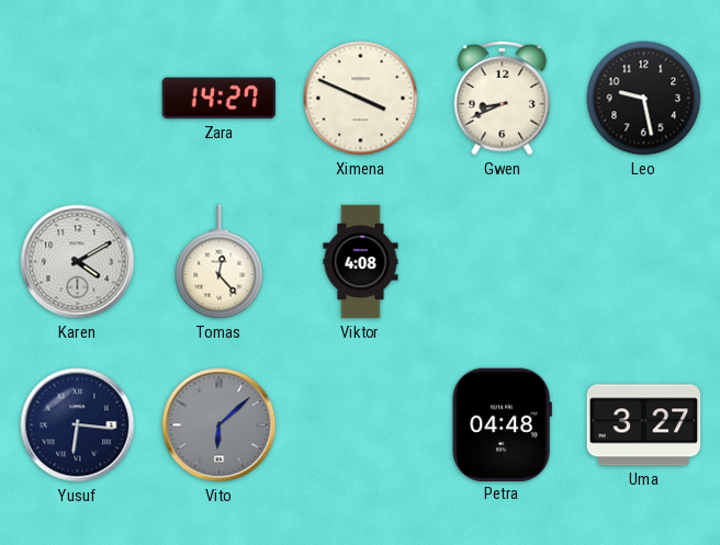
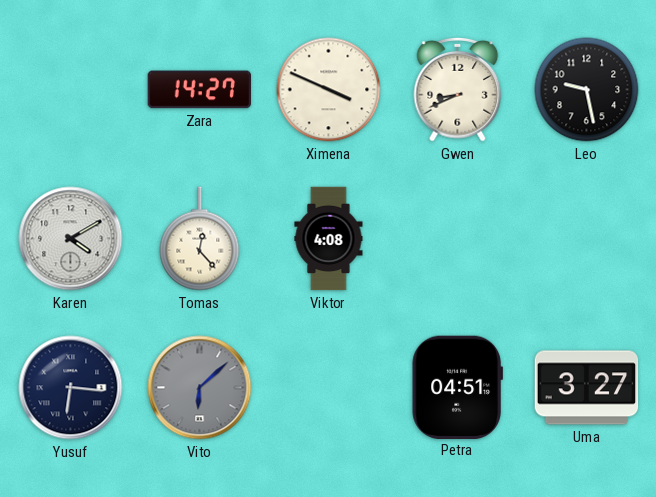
Petra: 04:48 -> 04:51 (457, 387)
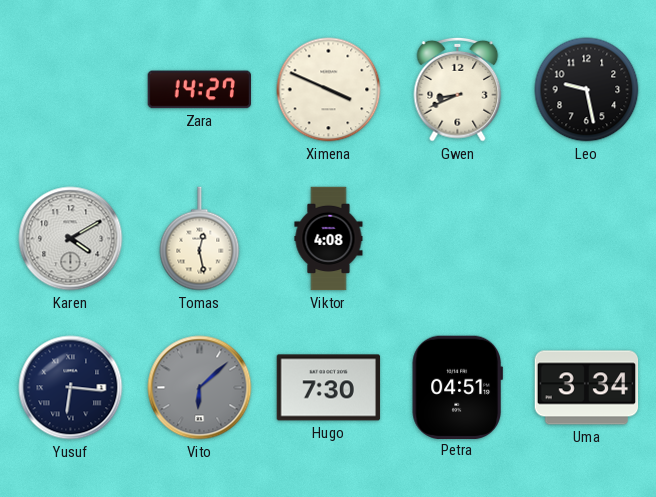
Tomas: 12:23 -> 12:28 (200, 239)
Hugo: none -> 7:30 (329, 388)
Uma: 3:27 -> 3:34 (587, 388)
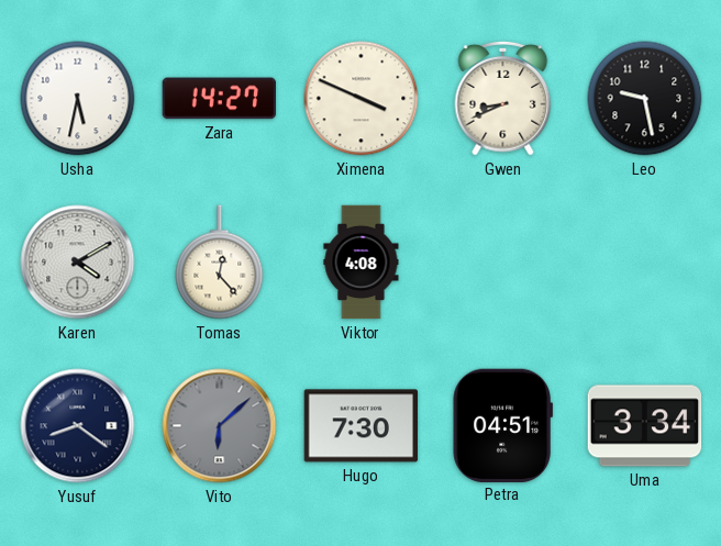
Usha: none -> 5:32 (78, 99)
Tomas: 12:28 -> 12:23 (220, 263)
Yusuf: 6:16 -> 8:21 (78, 426)
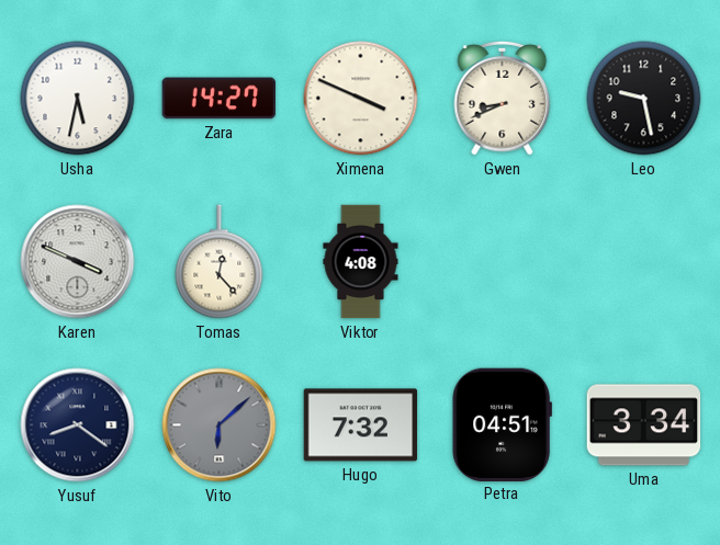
Karen: 4:10 -> 3:49 (78, 262)
Hugo: 7:30 -> 7:32 (361, 425)
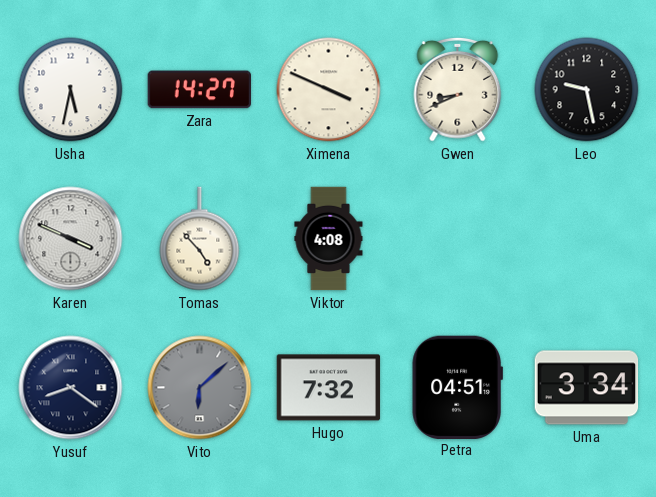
Tomas: 12:23 -> 4:53 (200, 239)
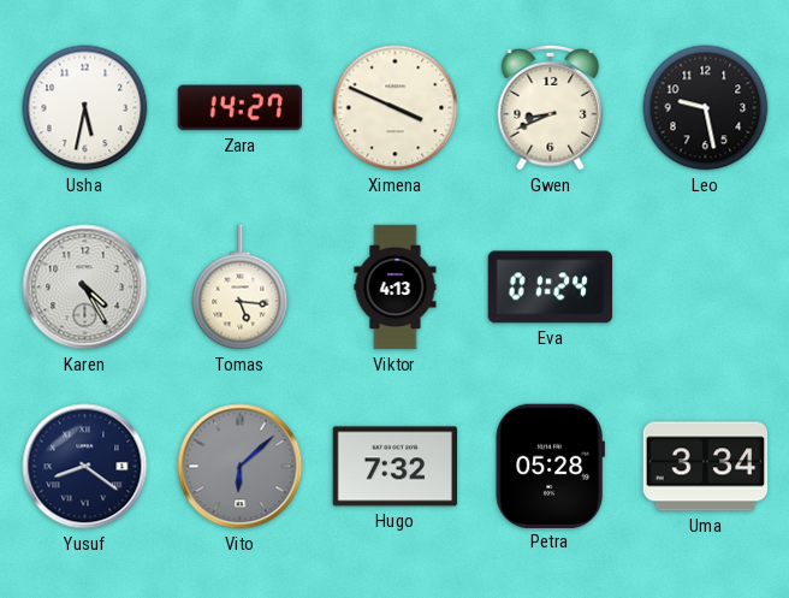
Karen: 3:49 -> 4:25 (85, 288)
Tomas: 4:53 -> 5:16 (241, 288)
Viktor: 4:08 -> 4:13 (396, 288)
Eva: none -> 01:24 (551, 288)
Petra: 04:51 -> 05:28 (550, 466)
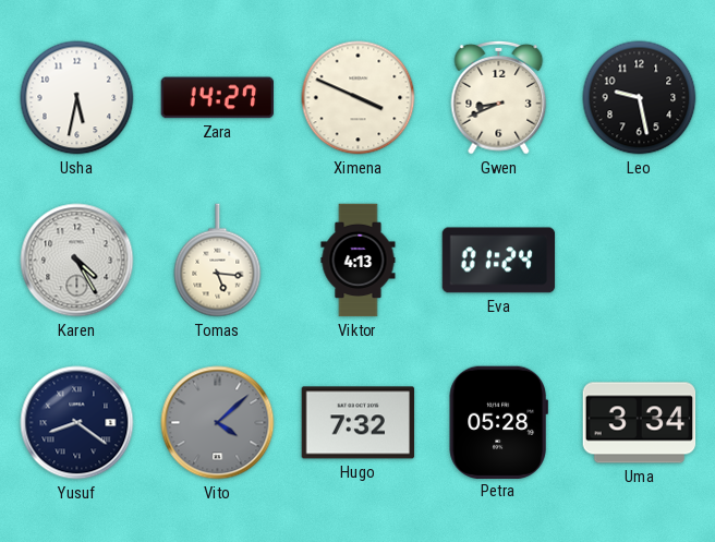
Vito: 6:08 -> 4:08 (218, 423)
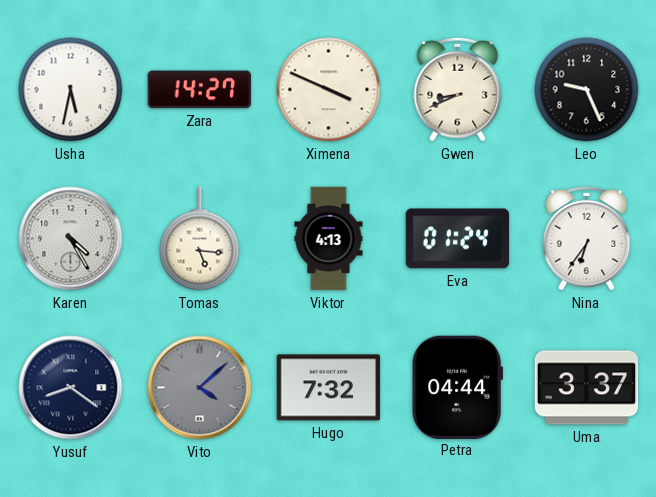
Leo: 9:28 -> 9:26 (587, 90)
Nina: none -> 6:36 (587, 238)
Petra: 05:28 -> 04:44 (457, 387)
Uma: 3:34 -> 3:37 (587, 388)
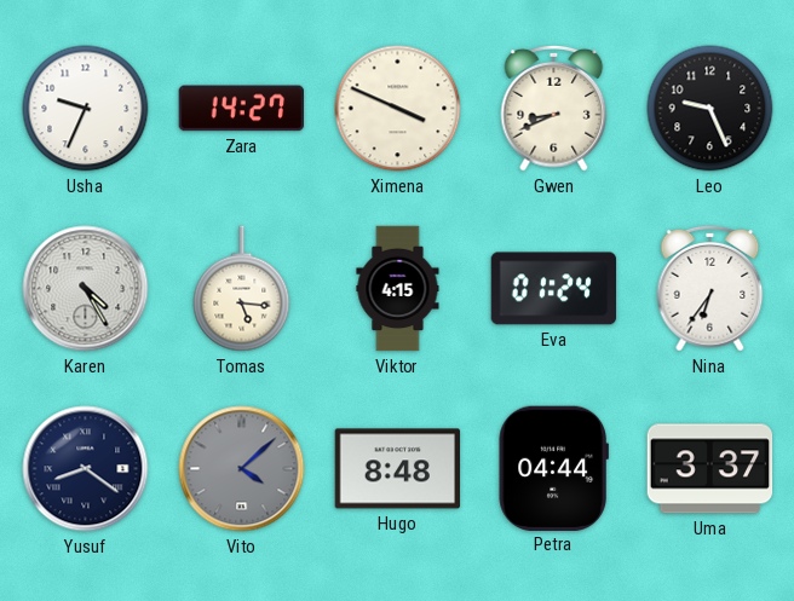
Usha: 5:32 -> 9:34 (86, 109)
Viktor: 4:13 -> 4:15 (398, 289)
Hugo: 7:32 -> 8:48 (398, 469)
